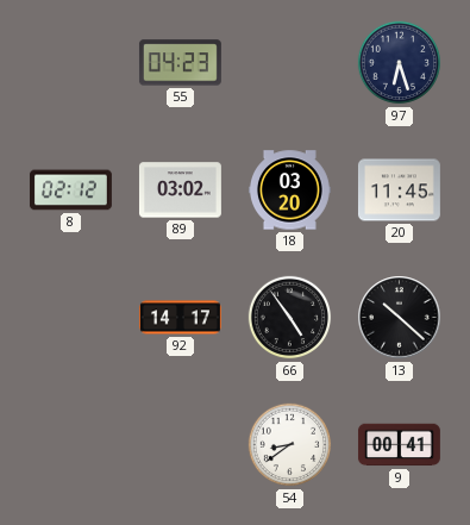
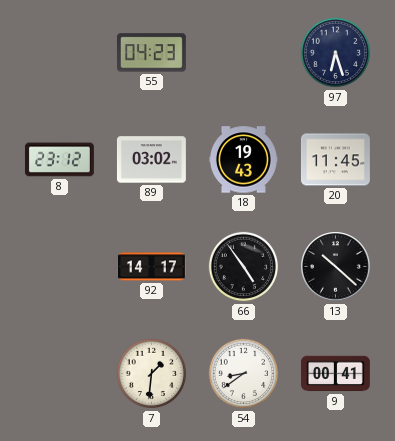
8: 02:12 -> 23:12 (59, 160)
18: 03:20 -> 19:43 (243, 160)
7: none -> 1:31 (152, 374)
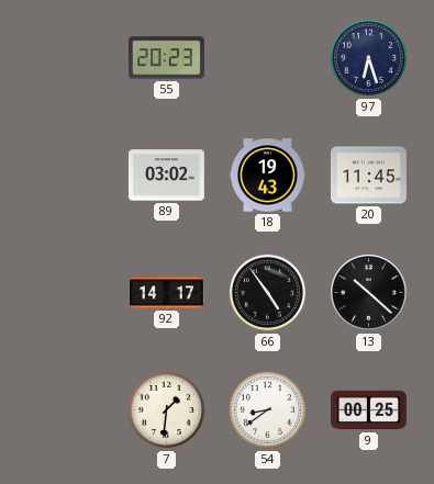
55: 04:23 -> 20:23 (166, 58)
8: 23:12 -> none (59, 160)
9: 00:41 -> 00:25 (368, 410)
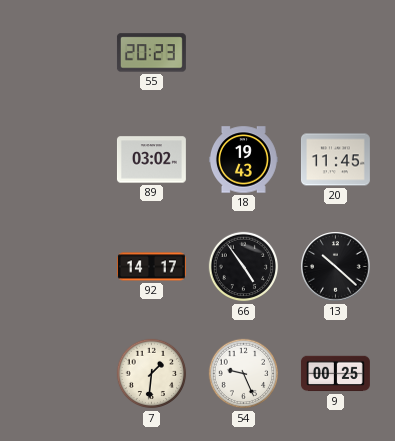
97: 6:27 -> none (369, 58)
54: 8:39 -> 9:26 (244, 374)
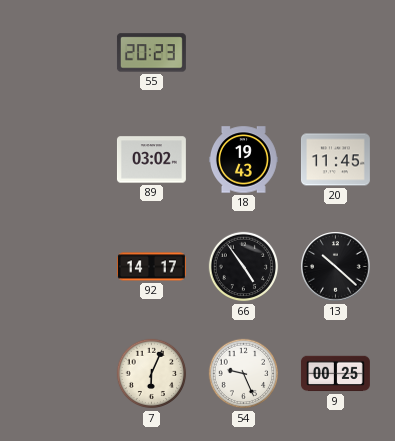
7: 1:31 -> 6:04 (152, 374)
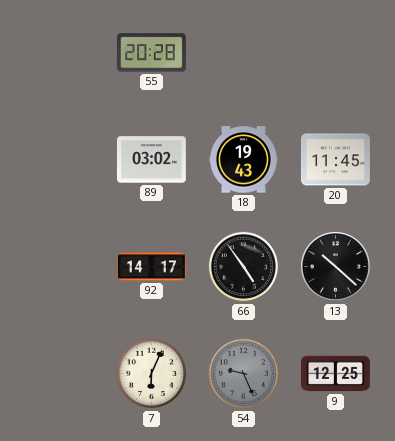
55: 20:23 -> 20:28 (151, 53)
54 dial: white -> grey (244, 374)
9: 00:25 -> 12:25 (335, 374)
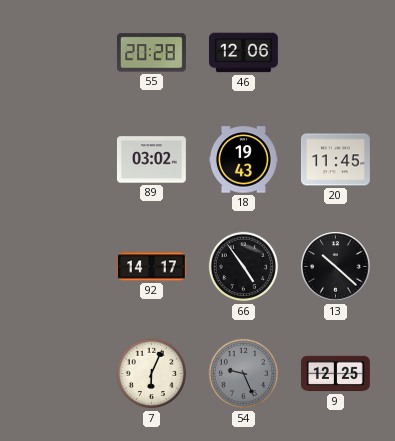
46: none -> 12:06 (243, 53)
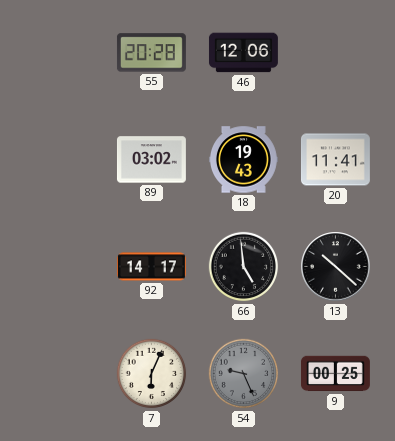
20: 11:45 -> 11:41 (335, 160)
66: 4:54 -> 4:59 (244, 267)
9: 12:25 -> 00:25 (335, 374)
